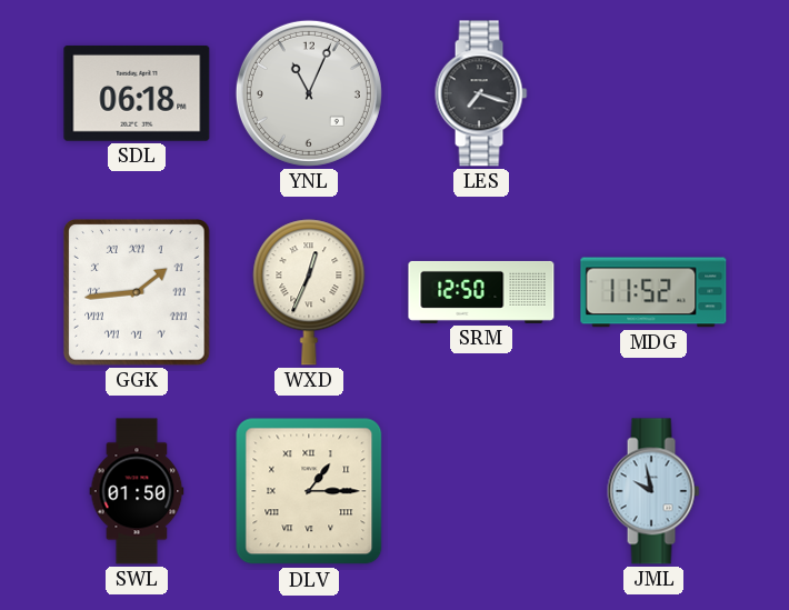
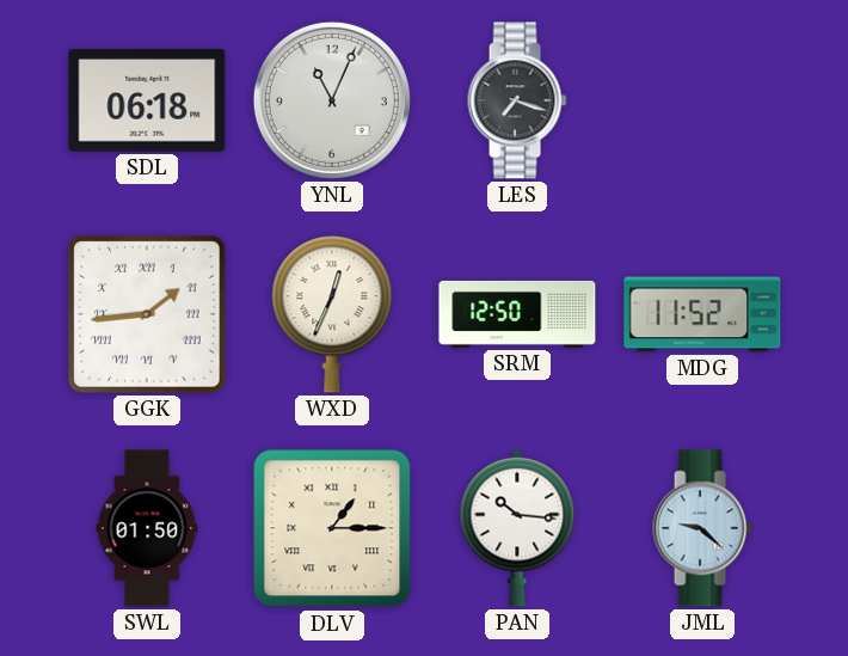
PAN: none -> 10:16 (517, 528)
JML: 9:58 -> 9:22 (702, 528)
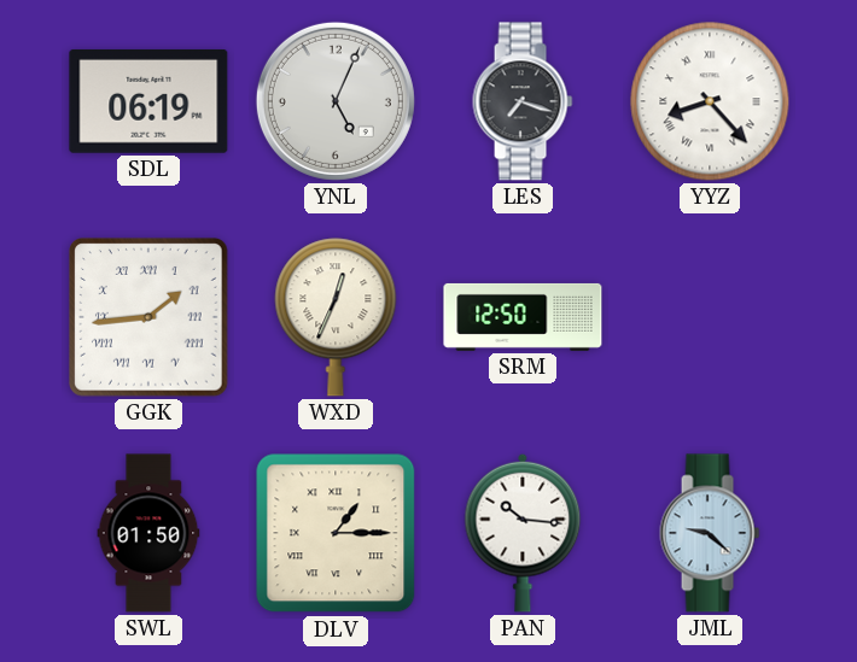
SDL: 06:18 -> 06:19 (148, 101)
YNL: 11:04 -> 5:04 (336, 101)
YYZ: none -> 8:23 (710, 101)
MDG: 11:52 -> none (702, 314)
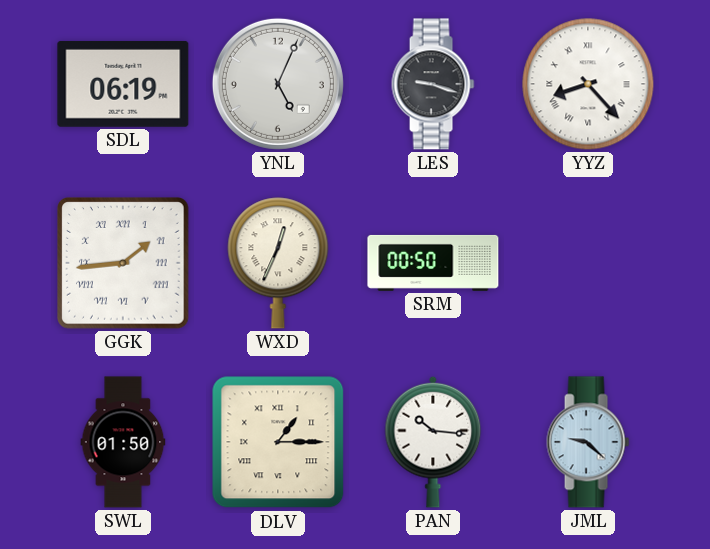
LES: 7:18 -> 9:18 (433, 84)
SRM: 12:50 -> 00:50 (433, 263)
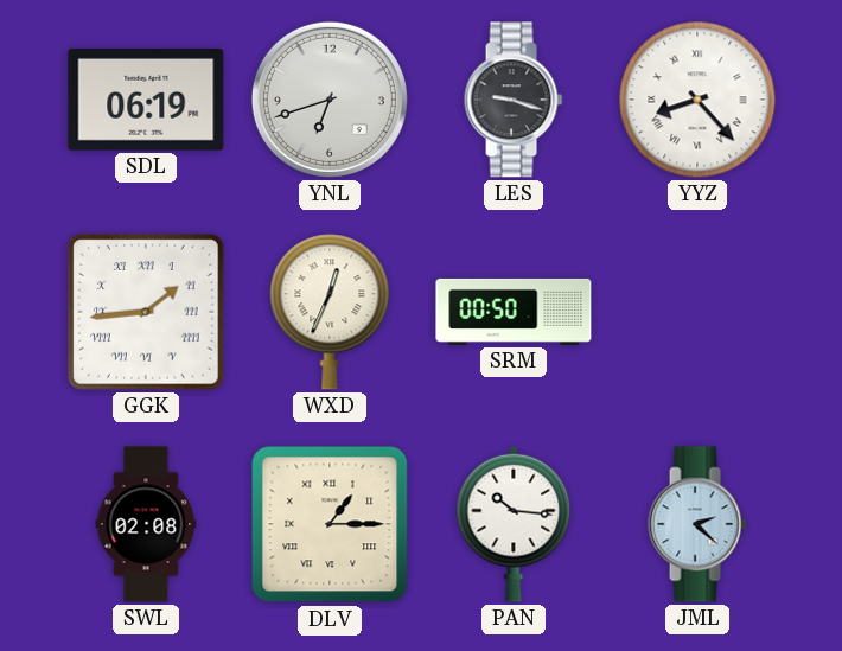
YNL: 5:04 -> 6:42 (330, 100)
SWL: 01:50 -> 02:08 (146, 524)
JML: 9:22 -> 2:22 (697, 524)
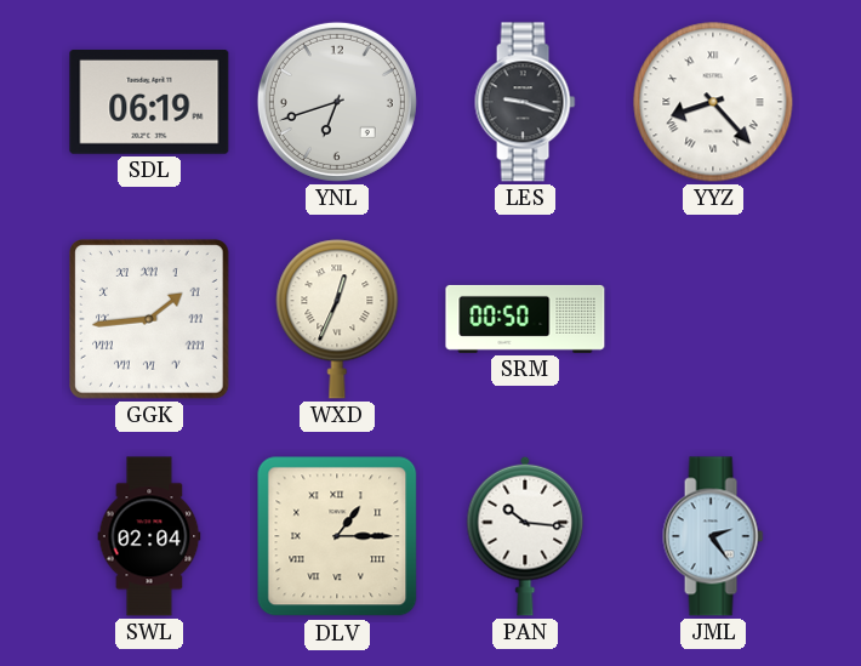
SWL: 02:08 -> 02:04 (149, 536)
JML: 2:22 -> 2:24 (713, 536)
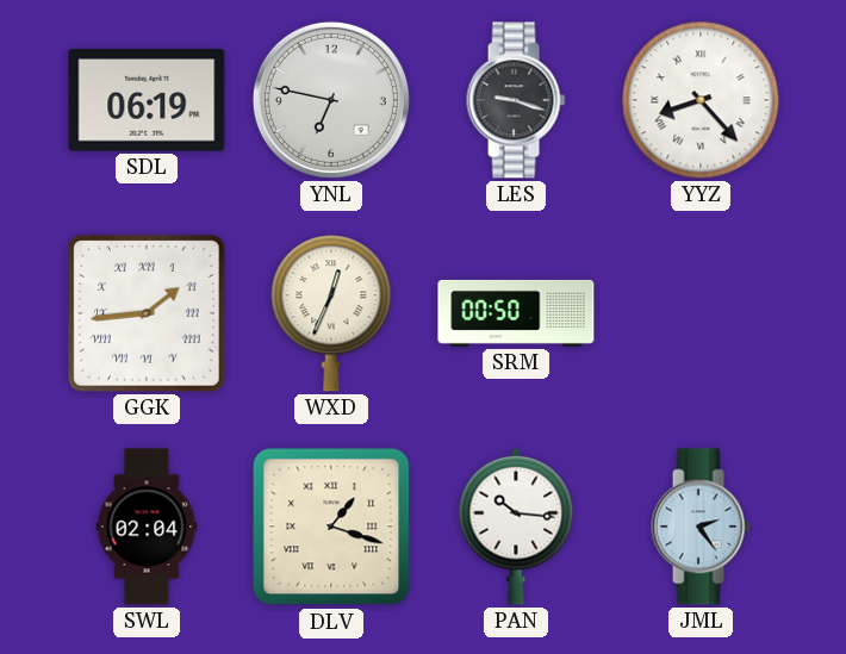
YNL: 6:42 -> 6:47 (331, 100)
DLV: 1:15 -> 1:18 (331, 527)
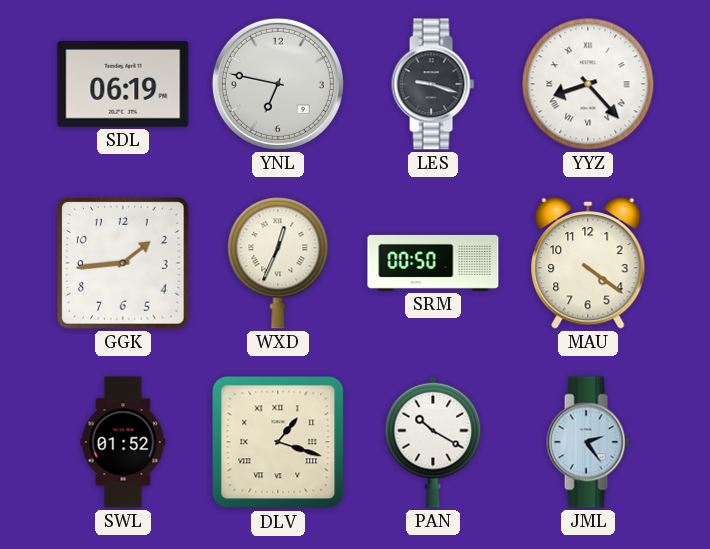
GGK numerals: Roman -> Arabic (124, 264)
MAU: none -> 4:21 (588, 263)
SWL: 02:04 -> 01:52 (123, 442)
PAN: 10:16 -> 10:20 (433, 442)
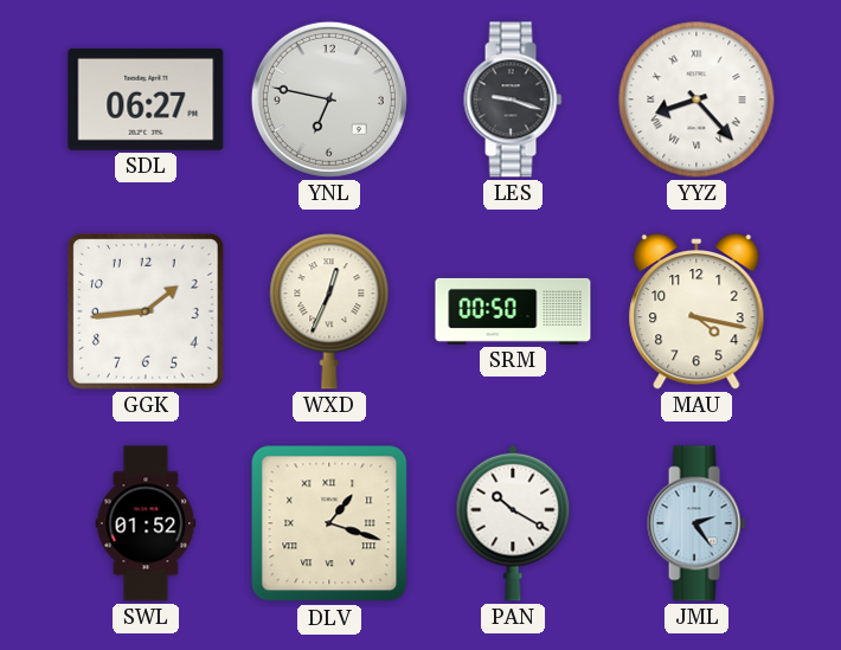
SDL: 06:19 -> 06:27 (146, 99)
MAU: 4:21 -> 4:17 (696, 311)
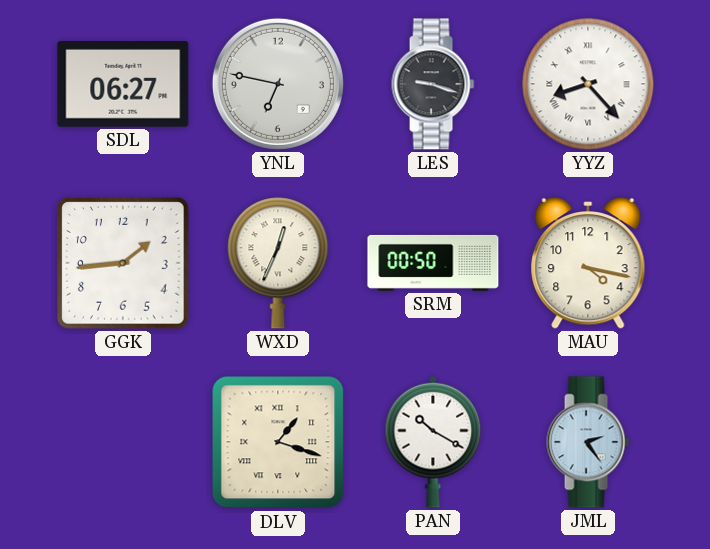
SWL: 01:52 -> none (146, 523)
